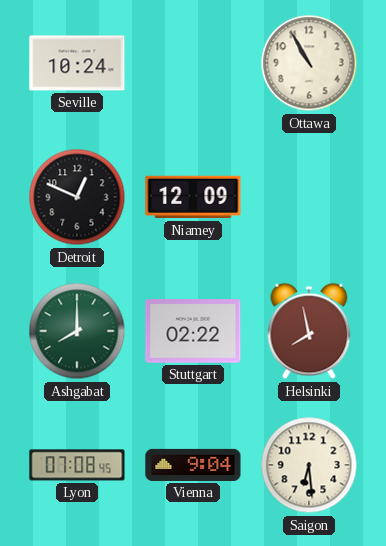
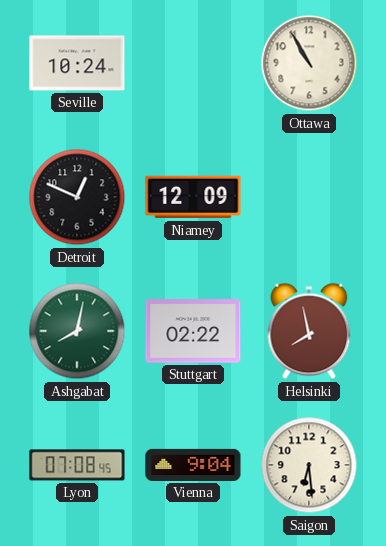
Ashgabat: 8:00 -> 8:02 (77, 331)
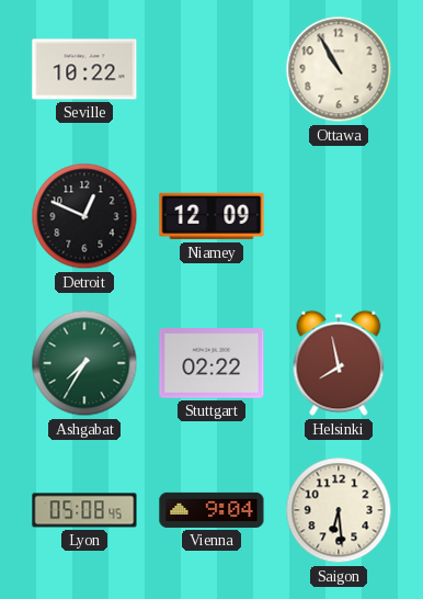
Seville: 10:24 -> 10:22 (84, 69)
Ashgabat: 8:02 -> 7:35 (84, 363)
Lyon: 07:08 -> 05:08 (84, 510)
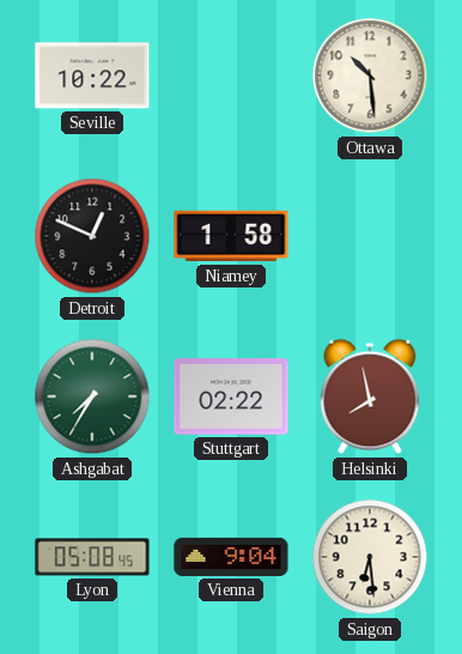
Ottawa: 10:55 -> 10:29 (370, 75)
Niamey: 12:09 -> 1:58 (231, 236)
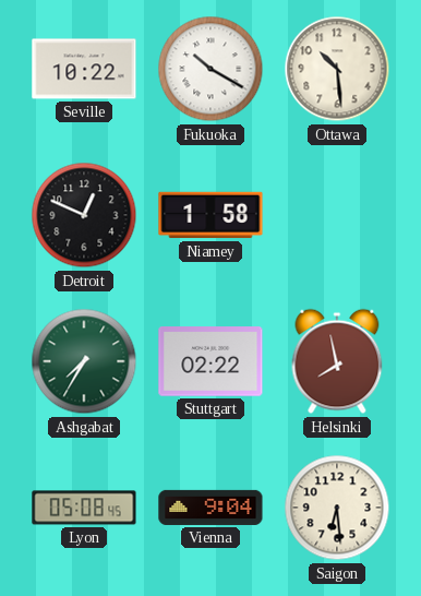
Fukuoka: none -> 10:20 (211, 69)
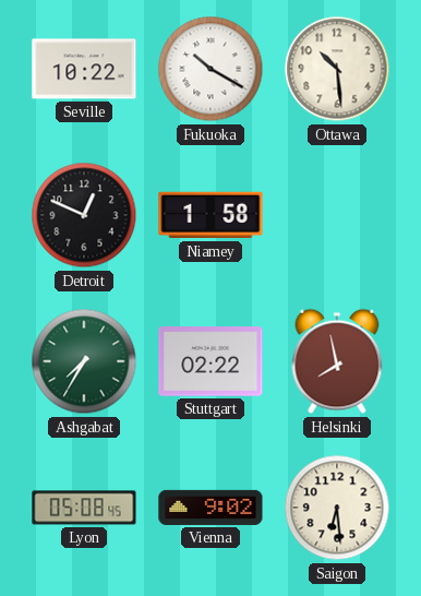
Vienna: 9:04 -> 9:02 (211, 508)
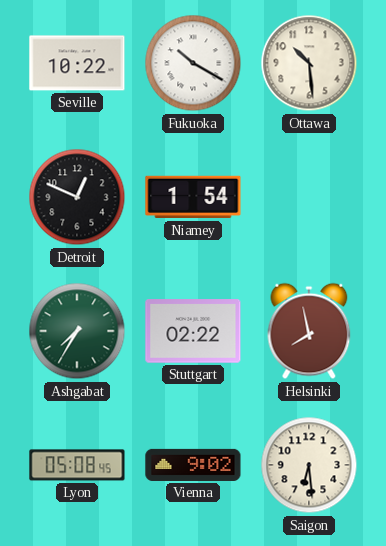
Niamey: 1:58 -> 1:54 (193, 197)
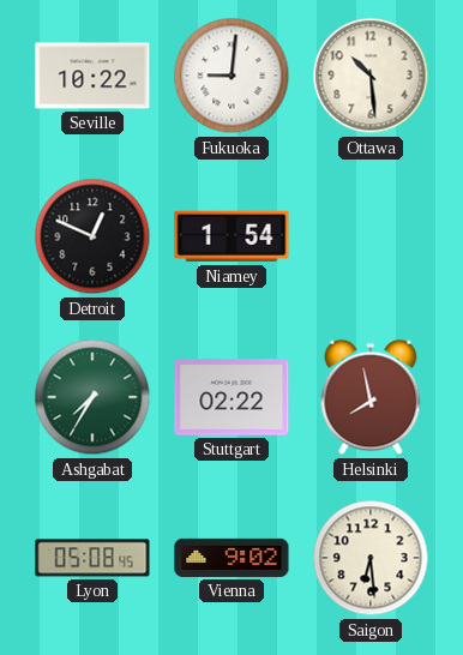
Fukuoka: 10:20 -> 9:01 (231, 76)
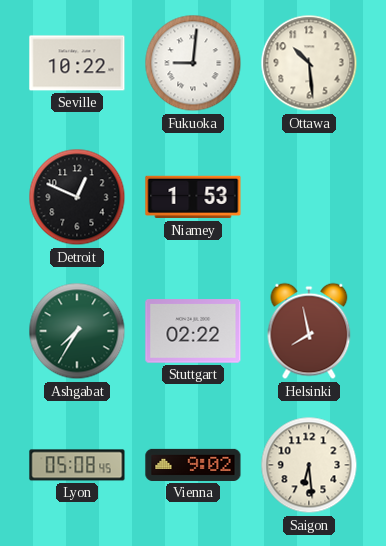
Niamey: 1:54 -> 1:53 (193, 197)
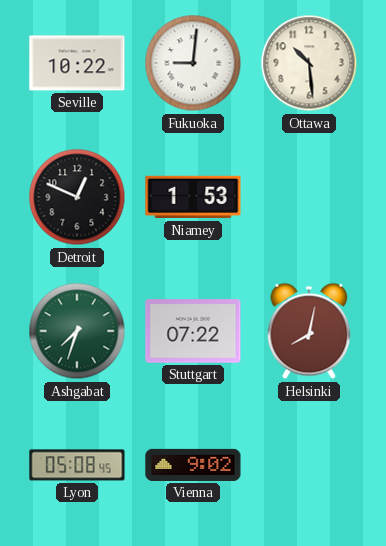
Ashgabat: 7:35 -> 7:33 (77, 331)
Stuttgart: 02:22 -> 07:22 (193, 331)
Helsinki: 7:58 -> 8:02 (309, 331)
Saigon: 6:29 -> none (309, 465)
